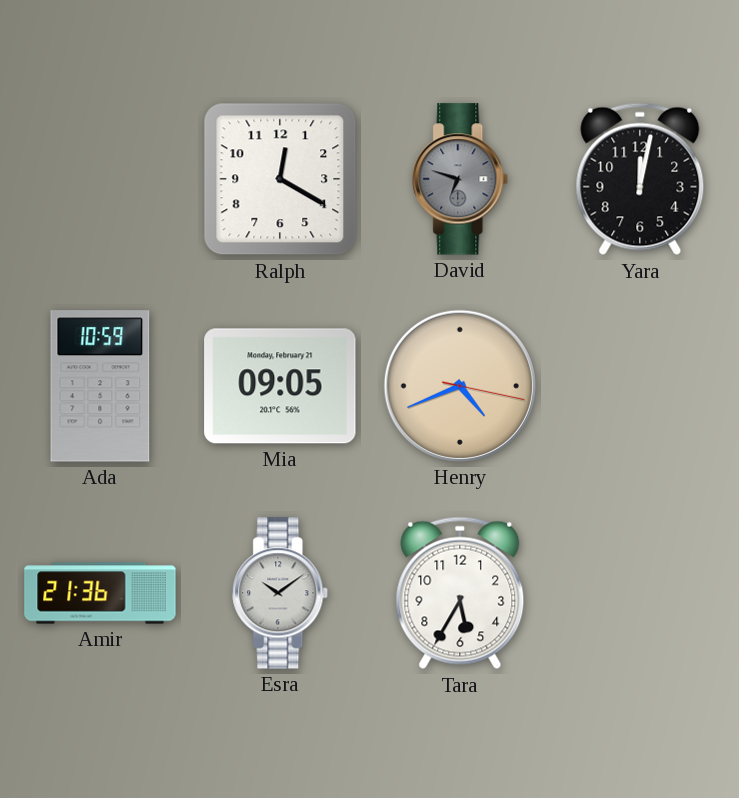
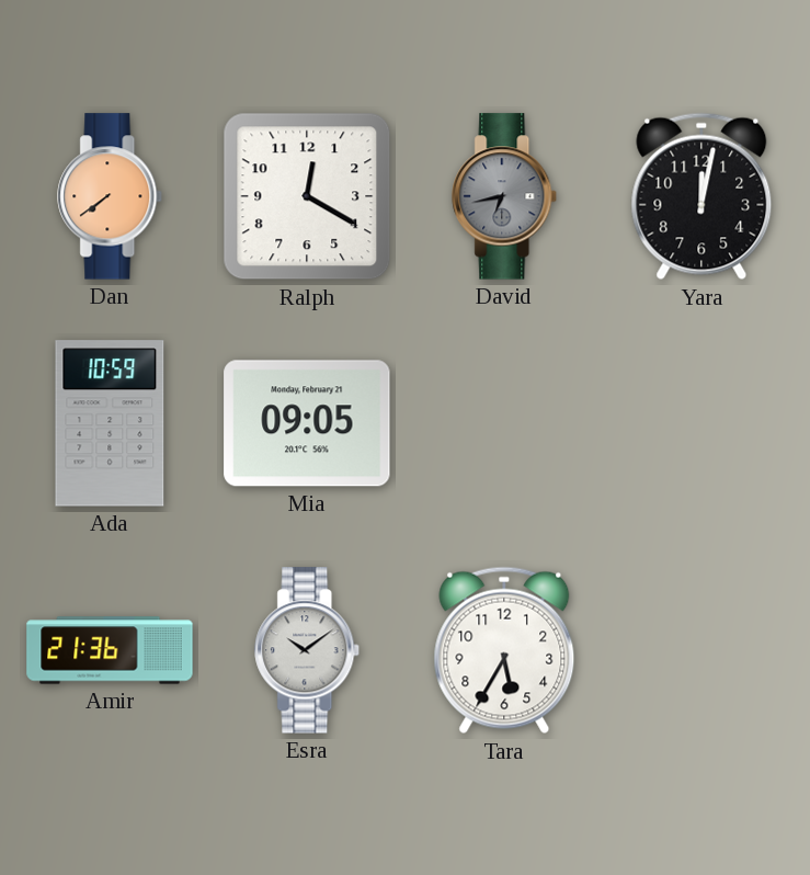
Dan: none -> 7:39 (111, 196)
David: 6:48 -> 6:43 (505, 196)
Henry: 4:41 -> none (460, 386)
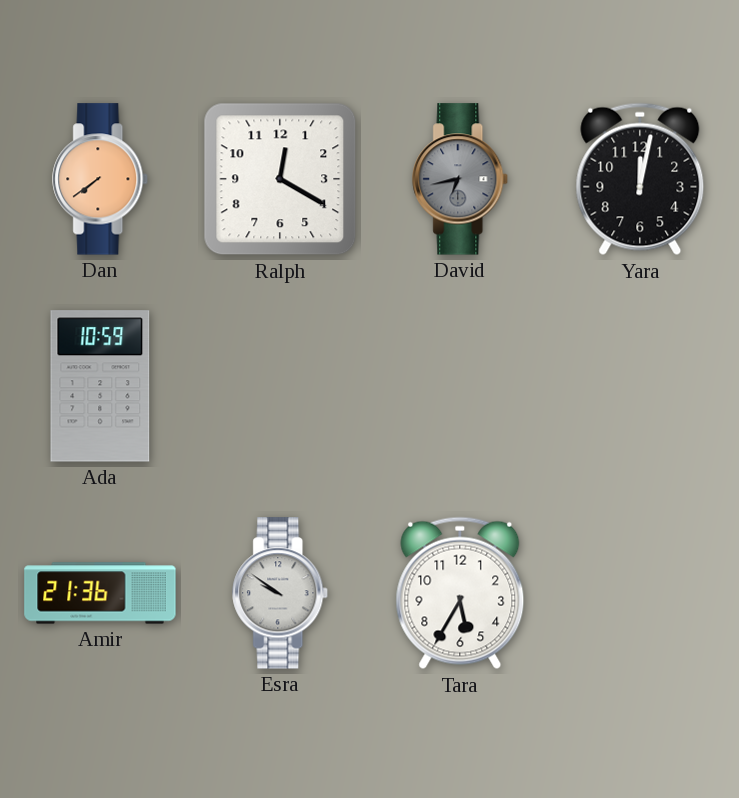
Mia: 09:05 -> none (307, 423)
Esra: 10:09 -> 9:51 (281, 593)
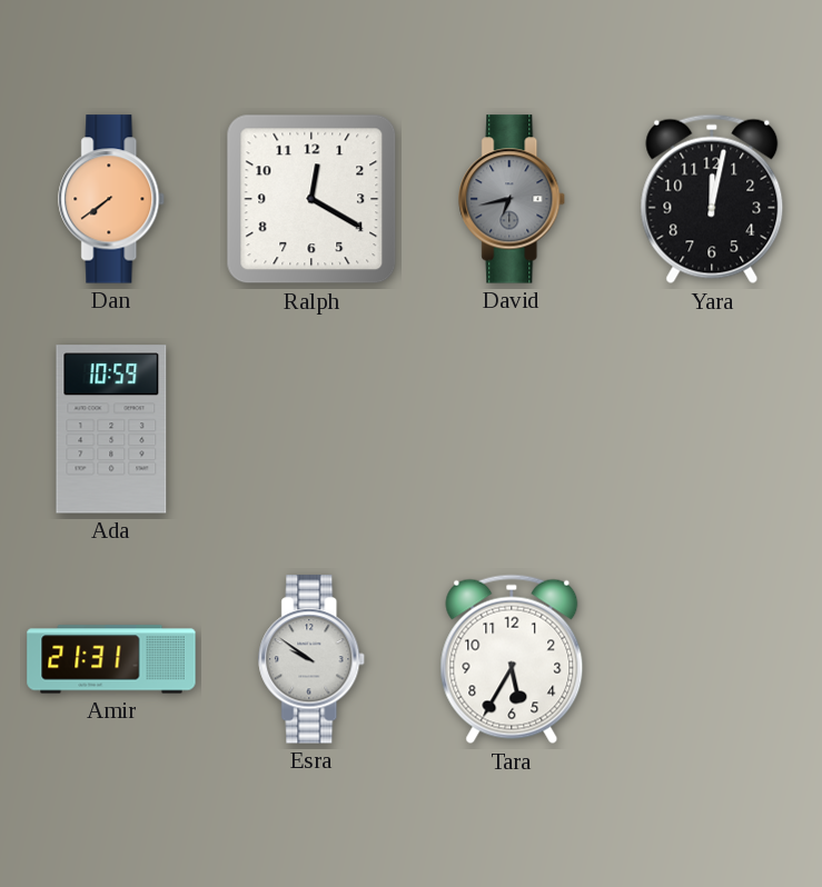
Amir: 21:36 -> 21:31 (111, 659)
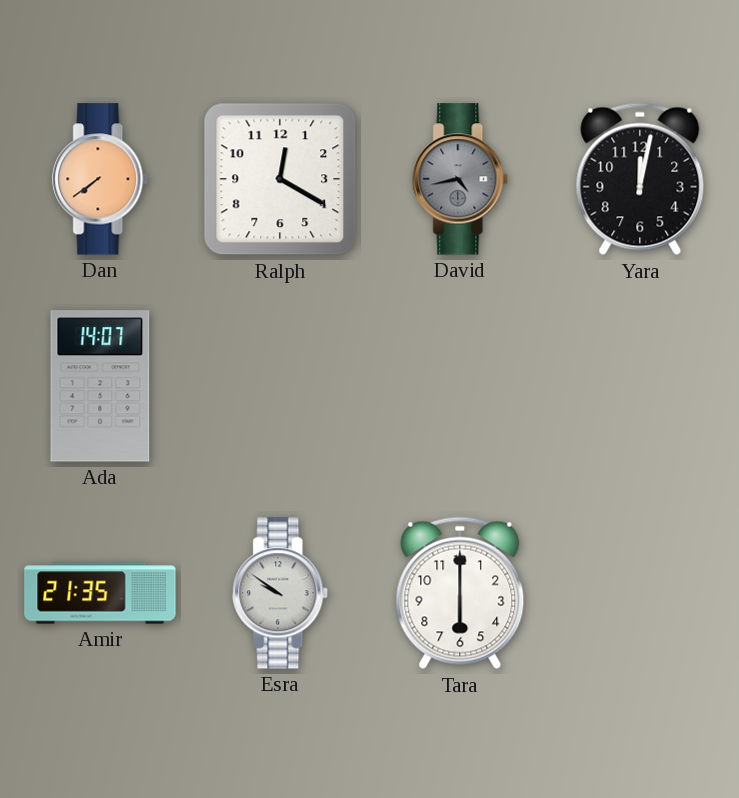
David: 6:43 -> 4:43 (461, 179)
Ada: 10:59 -> 14:07 (100, 386)
Amir: 21:31 -> 21:35 (100, 593)
Tara: 5:35 -> 6:00 (460, 593)
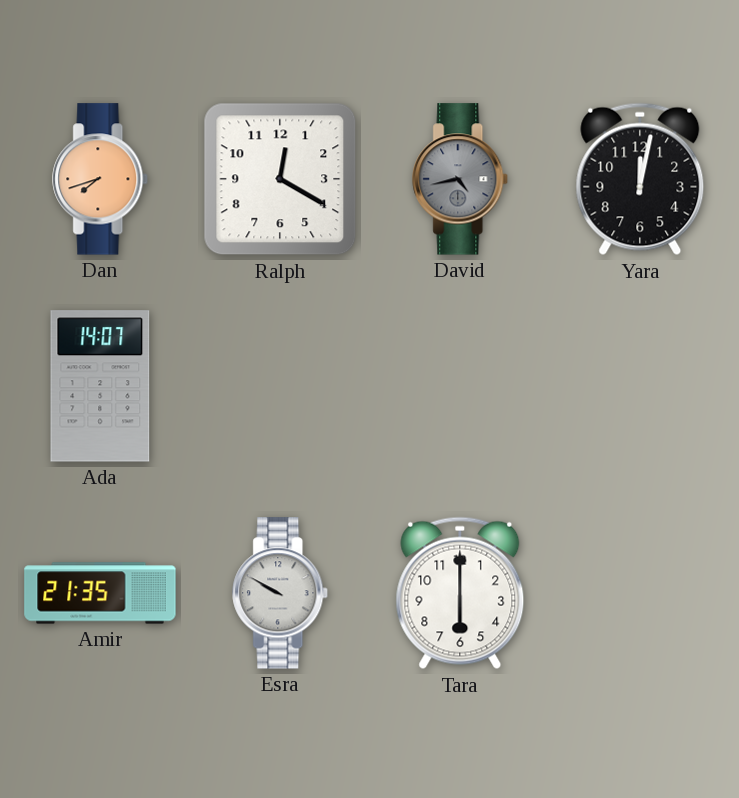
Dan: 7:39 -> 7:42 (101, 179)
Esra: 9:51 -> 9:50 (281, 593)
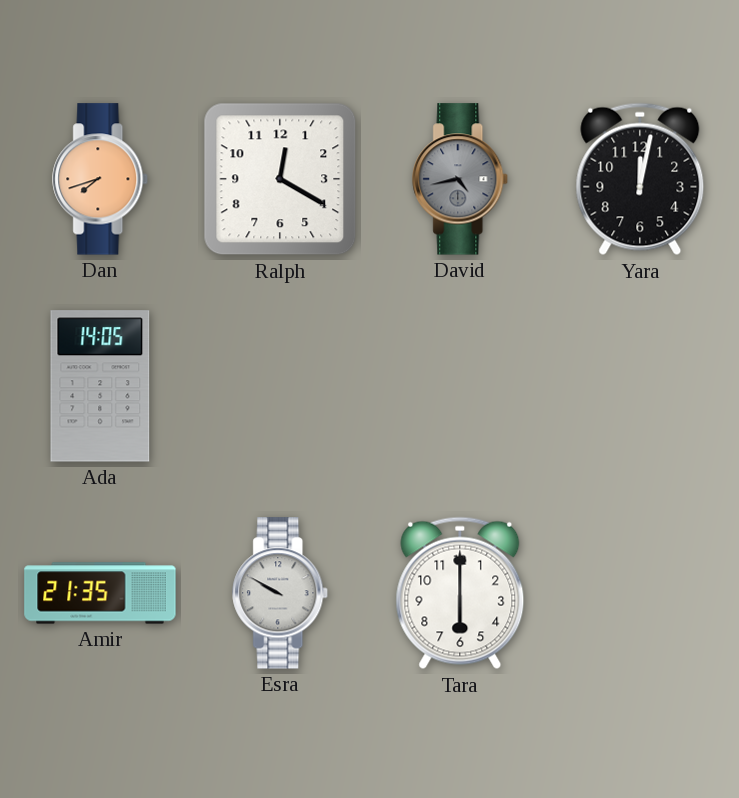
Ada: 14:07 -> 14:05 (100, 386)
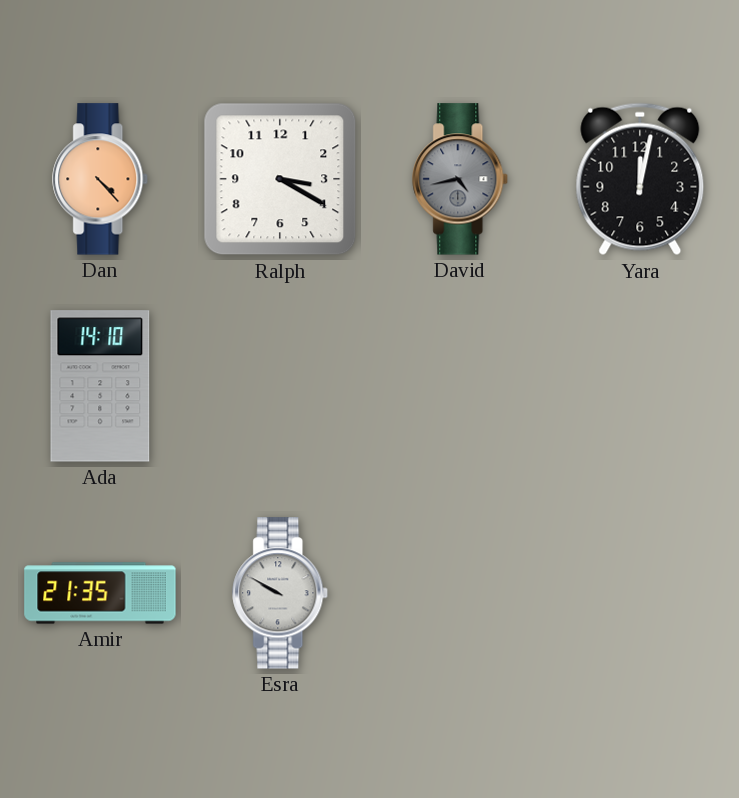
Dan: 7:42 -> 4:23 (101, 179)
Ralph: 12:20 -> 3:20 (280, 179)
Ada: 14:05 -> 14:10 (100, 386)
Tara: 6:00 -> none (460, 593)
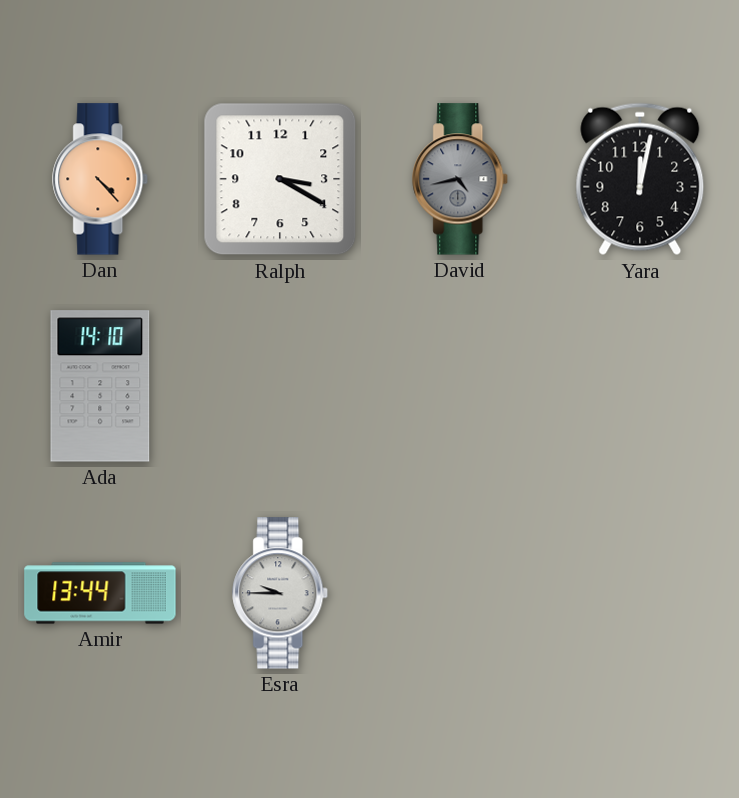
Amir: 21:35 -> 13:44 (100, 593)
Esra: 9:50 -> 9:45 (281, 593)
